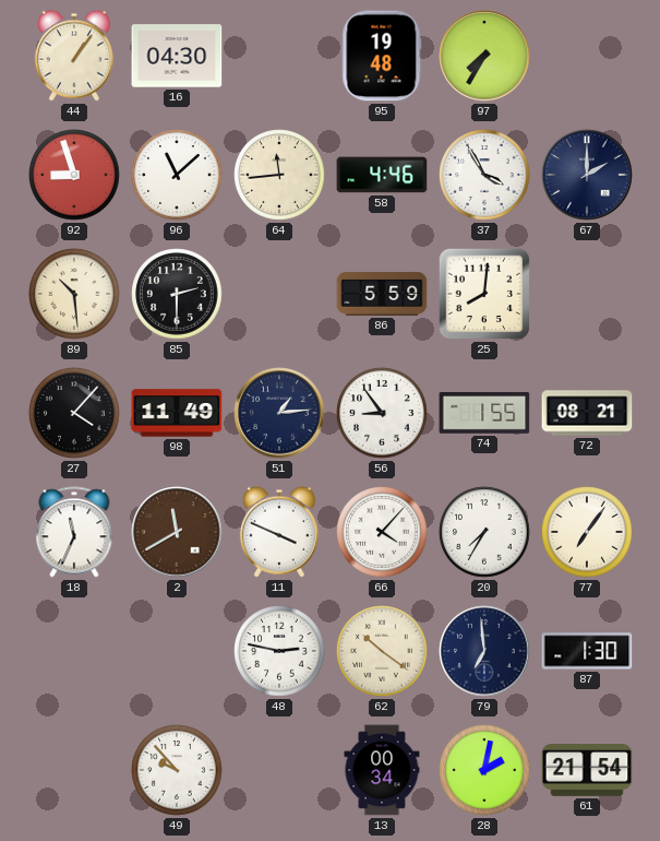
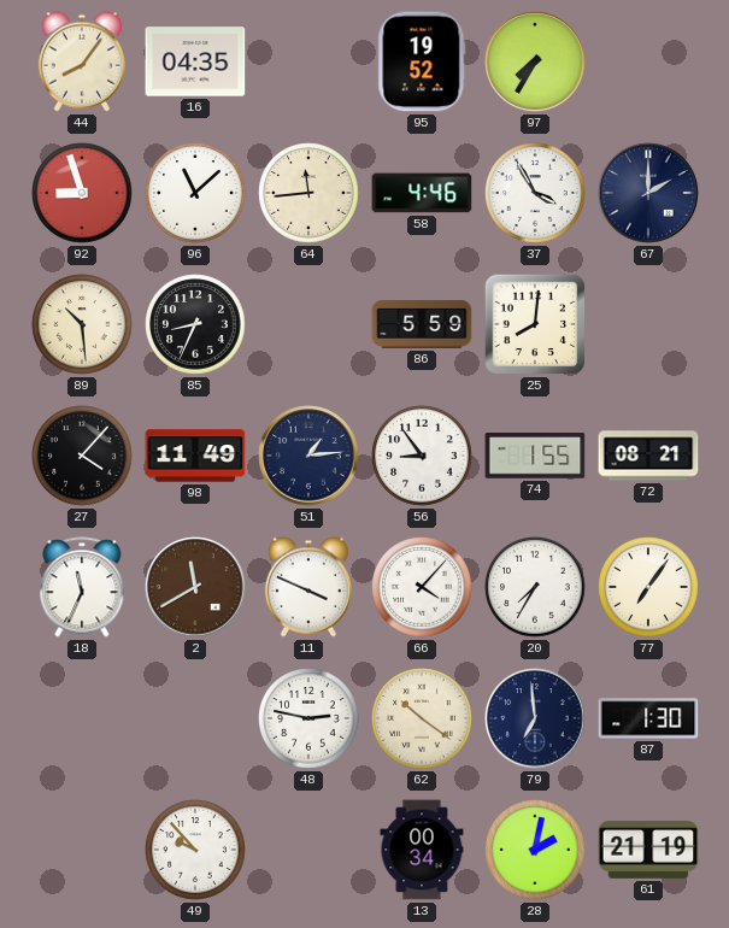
44: 1:06 -> 8:06 (82, 61)
16: 04:30 -> 04:35 (195, 61)
95: 19:48 -> 19:52 (422, 61)
85: 2:30 -> 8:34 (195, 324)
61: 21:54 -> 21:19 (648, 850)
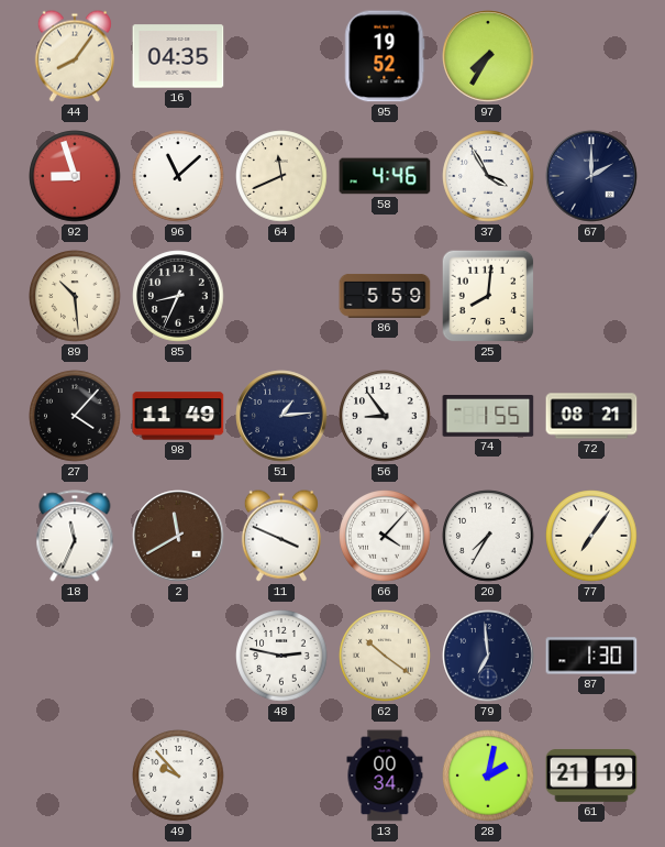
64: 11:44 -> 11:41 (281, 176)
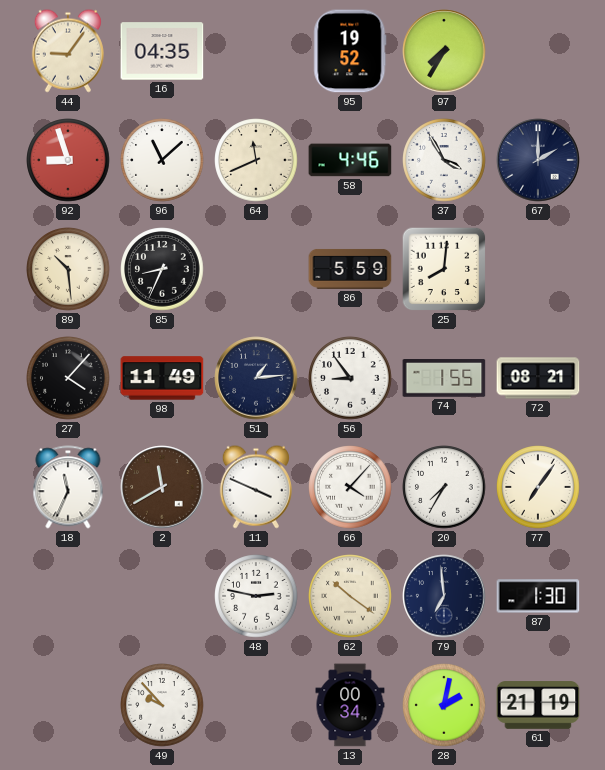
44: 8:06 -> 9:06 (68, 51)
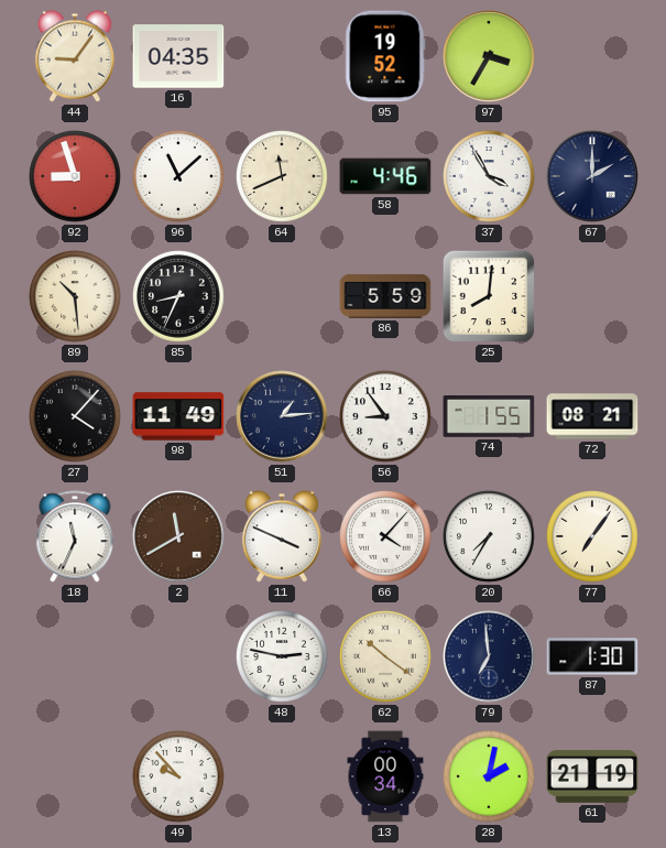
97: 7:35 -> 3:35 (489, 56)
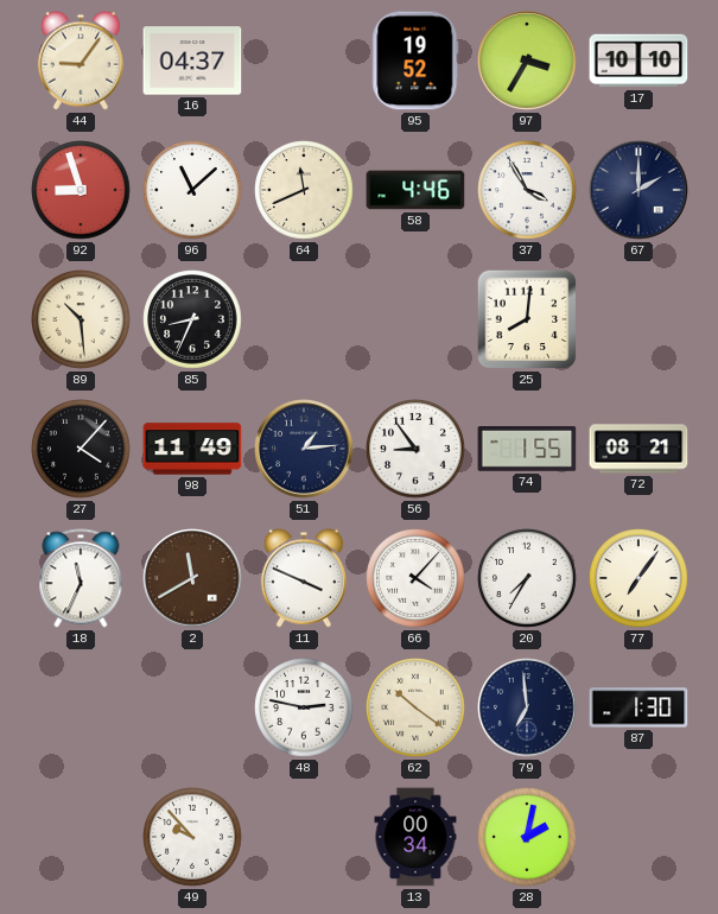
16: 04:35 -> 04:37 (192, 61)
17: none -> 10:10 (638, 61)
86: 5:59 -> none (385, 296)
61: 21:19 -> none (592, 776)
